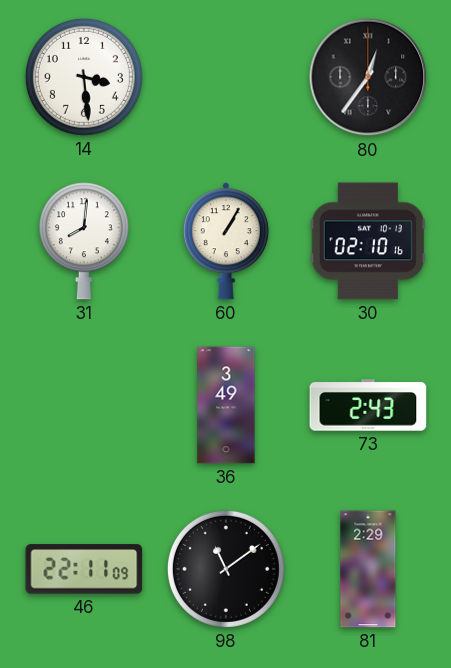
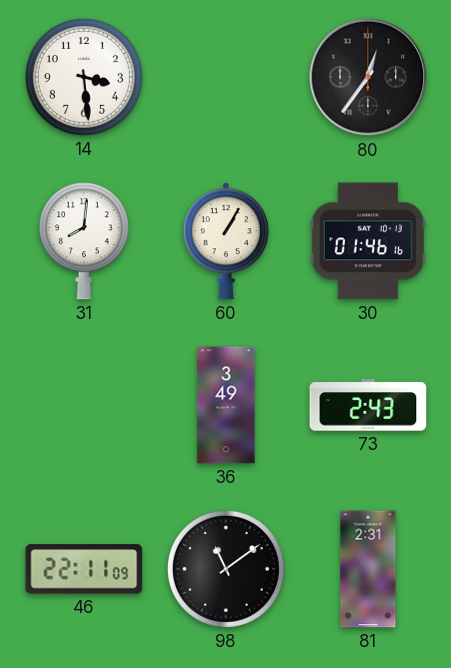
30: 02:10 -> 01:46 (368, 241)
81: 2:29 -> 2:31 (368, 569)
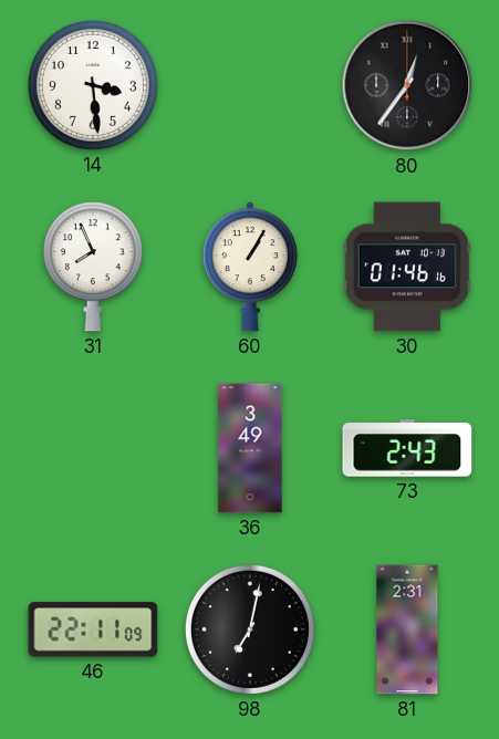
31: 8:01 -> 7:56 (93, 267)
98: 11:09 -> 7:02 (250, 629)
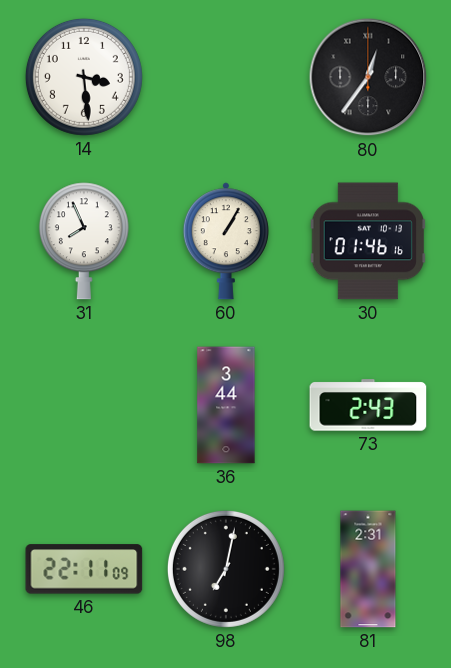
36: 3:49 -> 3:44 (226, 405)
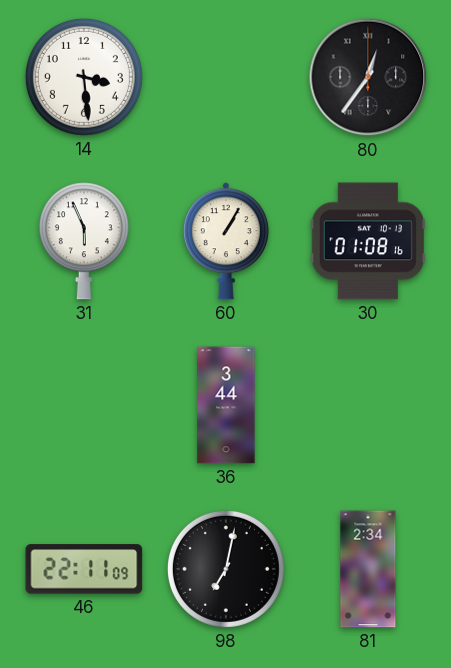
31: 7:56 -> 5:56 (84, 241)
30: 01:46 -> 01:08 (368, 241)
73: 2:43 -> none (368, 405)
81: 2:31 -> 2:34 (368, 569)
